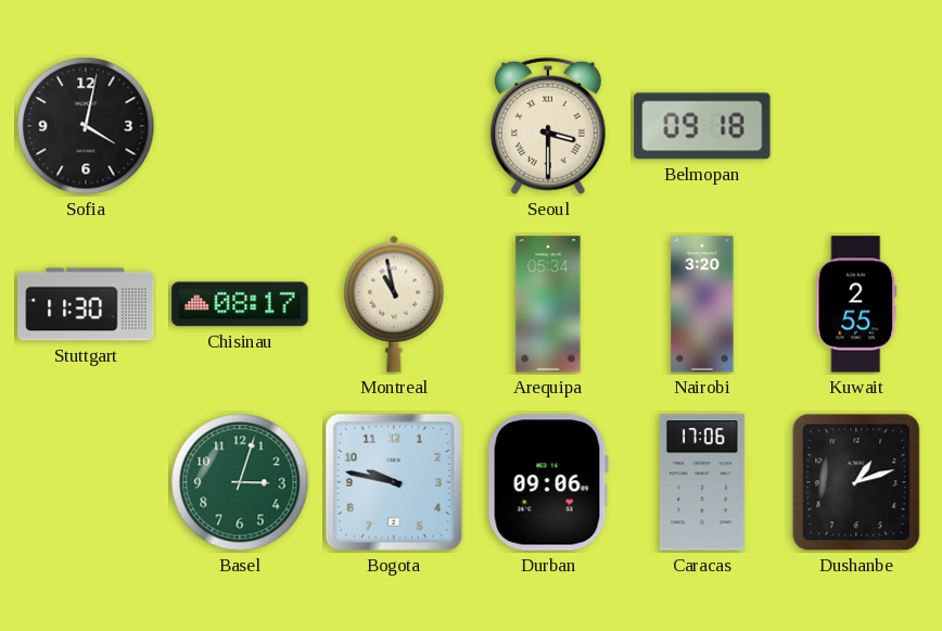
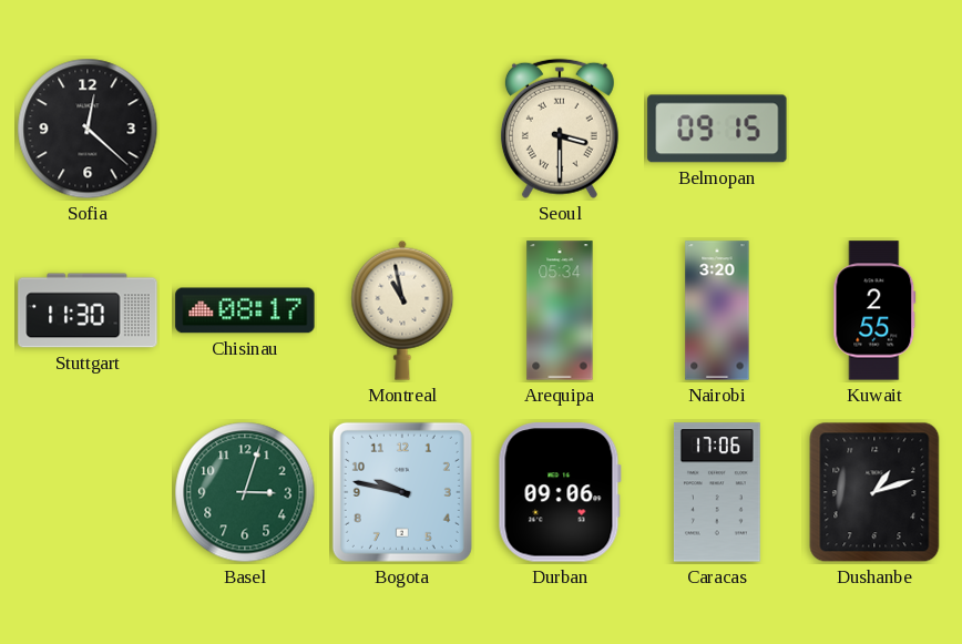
Sofia: 4:02 -> 12:22 (88, 129)
Belmopan: 09:18 -> 09:15 (717, 129)
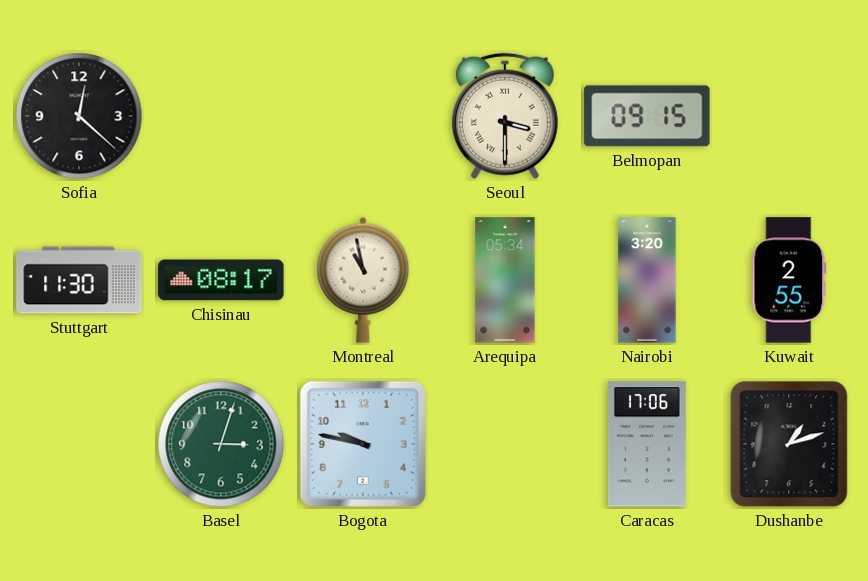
Durban: 09:06 -> none (560, 492)
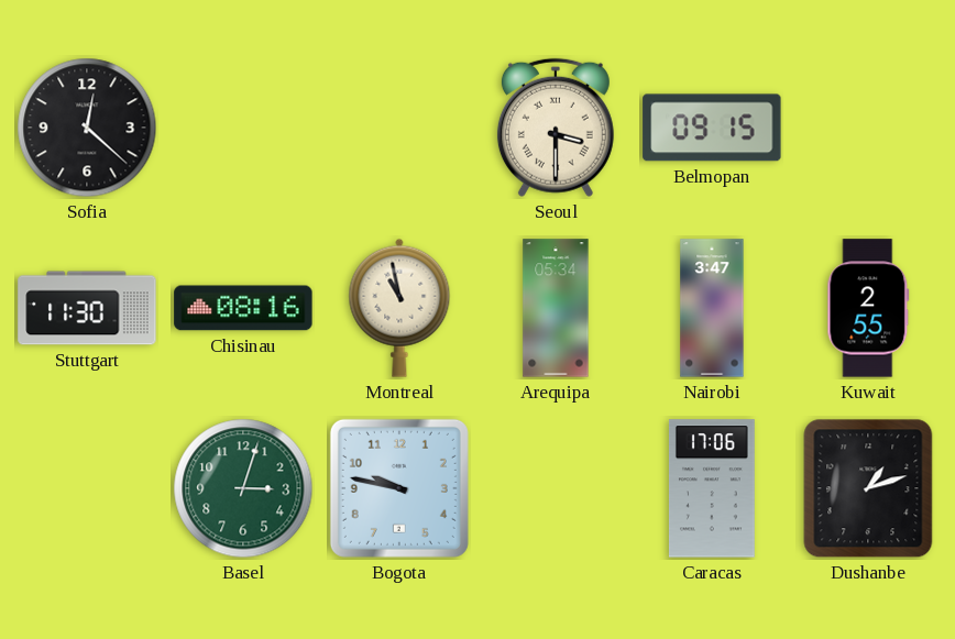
Chisinau: 08:17 -> 08:16 (243, 308)
Nairobi: 3:20 -> 3:47 (712, 308)
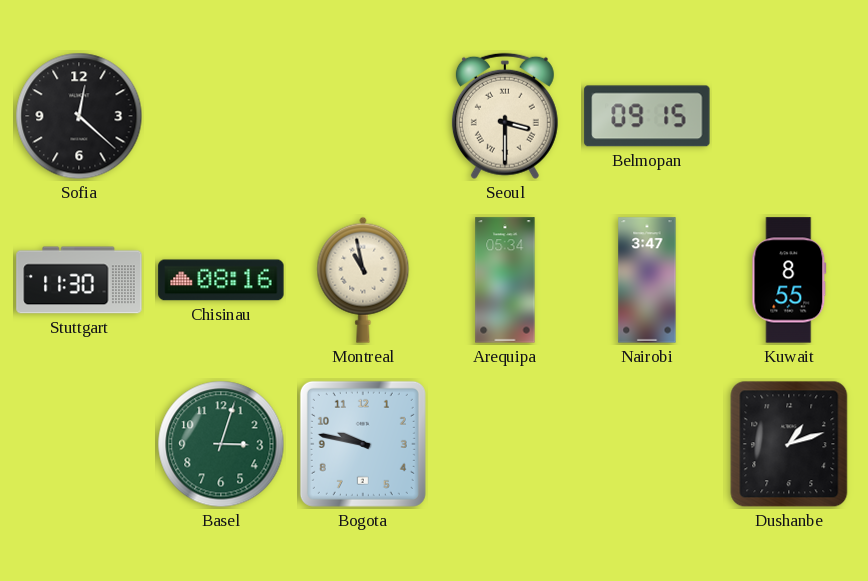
Kuwait: 2:55 -> 8:55 (789, 280)
Caracas: 17:06 -> none (712, 488)
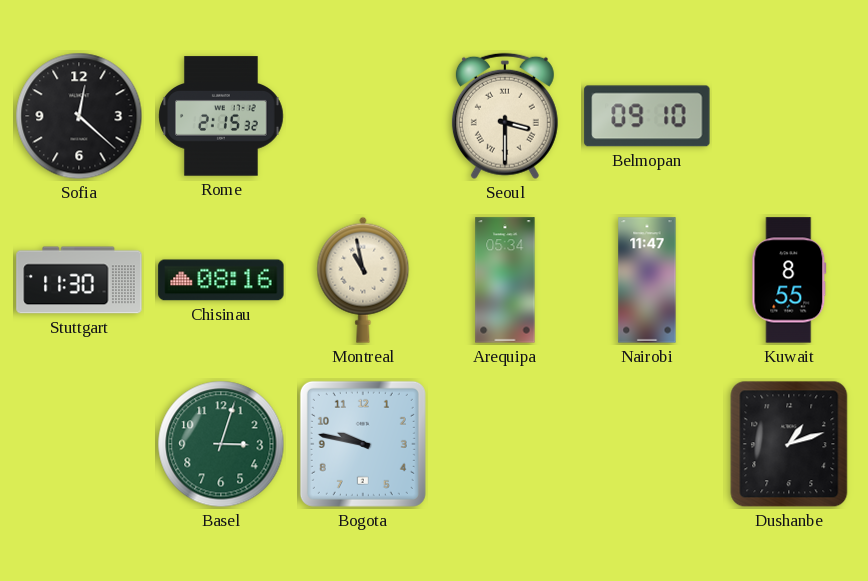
Rome: none -> 2:15 (221, 116)
Belmopan: 09:15 -> 09:10 (647, 116)
Nairobi: 3:47 -> 11:47 (647, 280)
